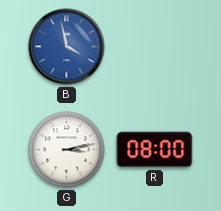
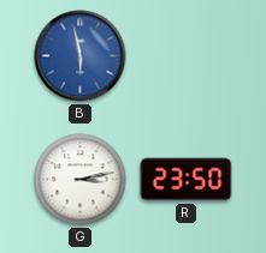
B: 3:58 -> 5:58 (81, 56)
R: 08:00 -> 23:50 (187, 180)
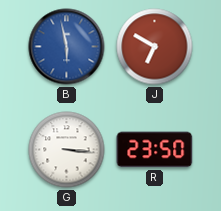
J: none -> 6:50 (155, 47)
G: 3:13 -> 3:16 (67, 150)
